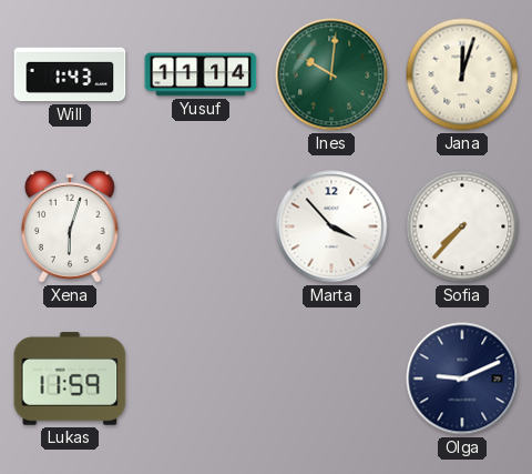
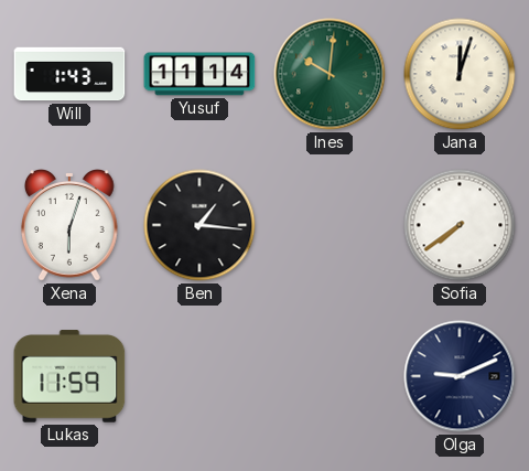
Ben: none -> 1:16 (199, 225)
Marta: 3:53 -> none (331, 226)
Sofia: 7:37 -> 7:39 (460, 225)
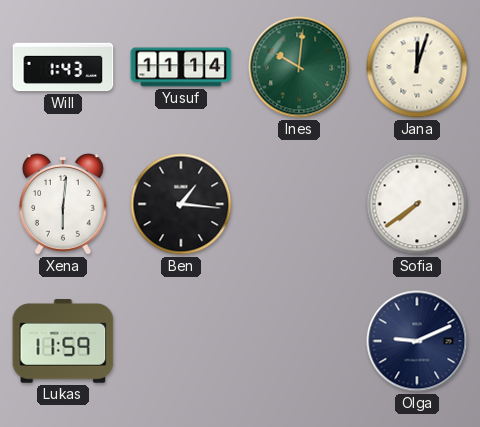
Xena: 6:03 -> 6:01 (64, 204)
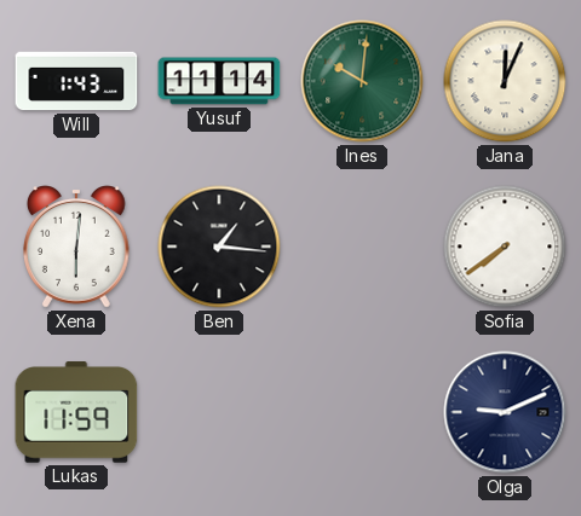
Jana: 12:03 -> 12:04 (505, 81)
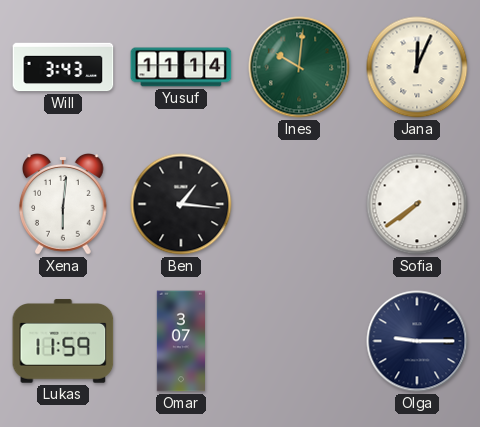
Will: 1:43 -> 3:43 (63, 67)
Omar: none -> 3:07 (180, 341)
Olga: 9:11 -> 9:15 (417, 341)
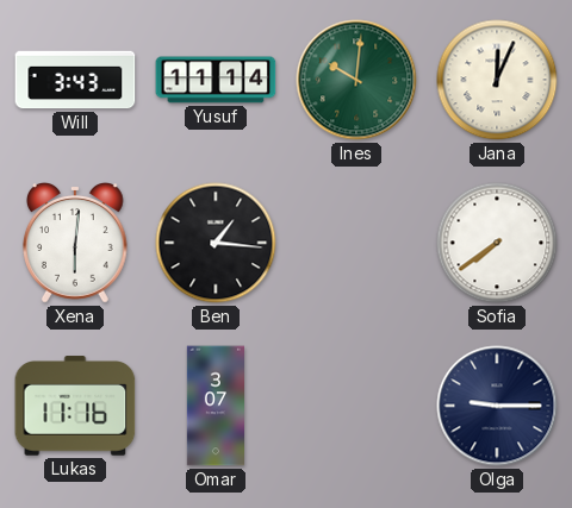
Lukas: 11:59 -> 11:16 (75, 406)
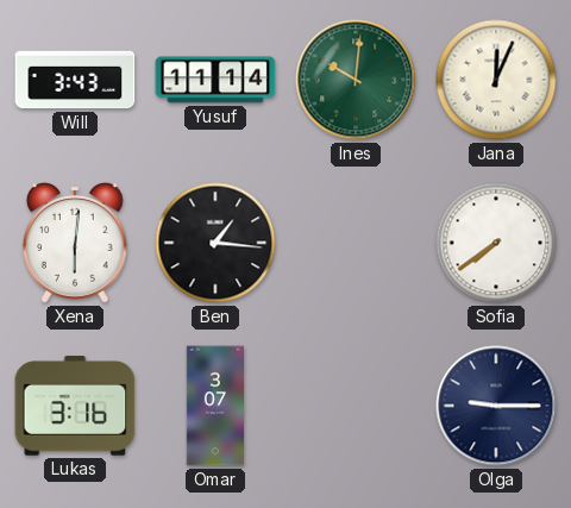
Lukas: 11:16 -> 3:16 (75, 406)
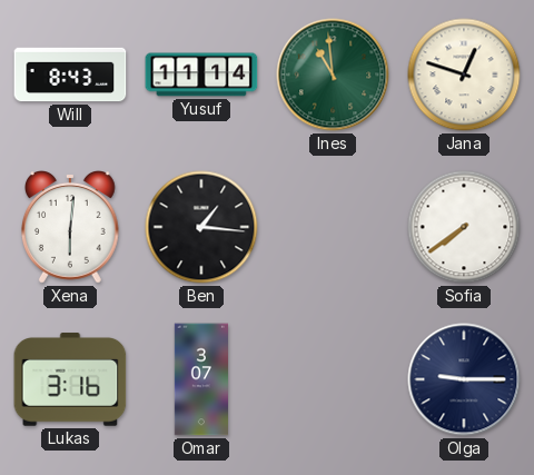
Will: 3:43 -> 8:43 (70, 75)
Ines: 10:01 -> 10:59 (333, 75)
Jana: 12:04 -> 12:48 (464, 75)
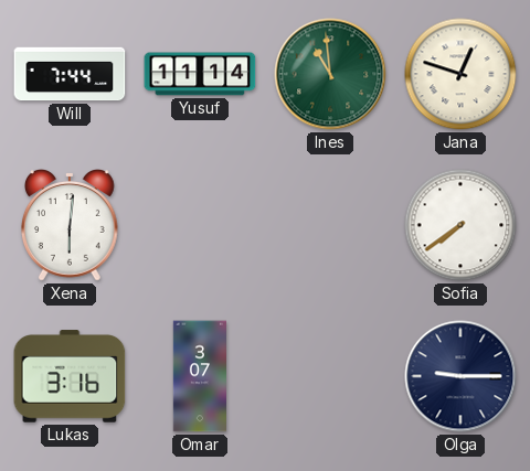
Will: 8:43 -> 7:44 (70, 74)
Ben: 1:16 -> none (201, 227)
